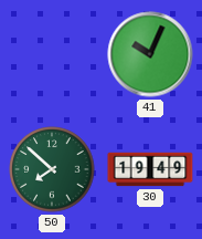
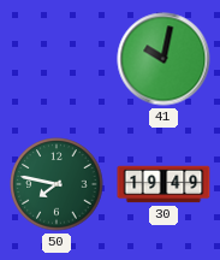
41: 10:04 -> 10:02 (163, 59)
50: 7:52 -> 7:47 (57, 184)
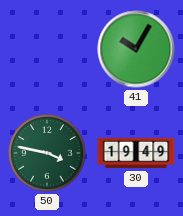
41: 10:02 -> 10:05 (136, 49)
50: 7:47 -> 3:47 (47, 153)
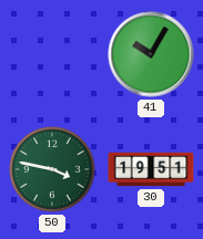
30: 19:49 -> 19:51 (151, 169)
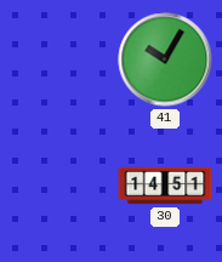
50: 3:47 -> none (52, 169)
30: 19:51 -> 14:51 (165, 186)
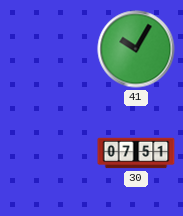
30: 14:51 -> 07:51 (136, 153)
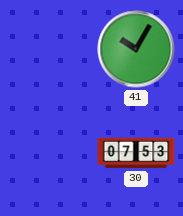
30: 07:51 -> 07:53 (136, 153)
